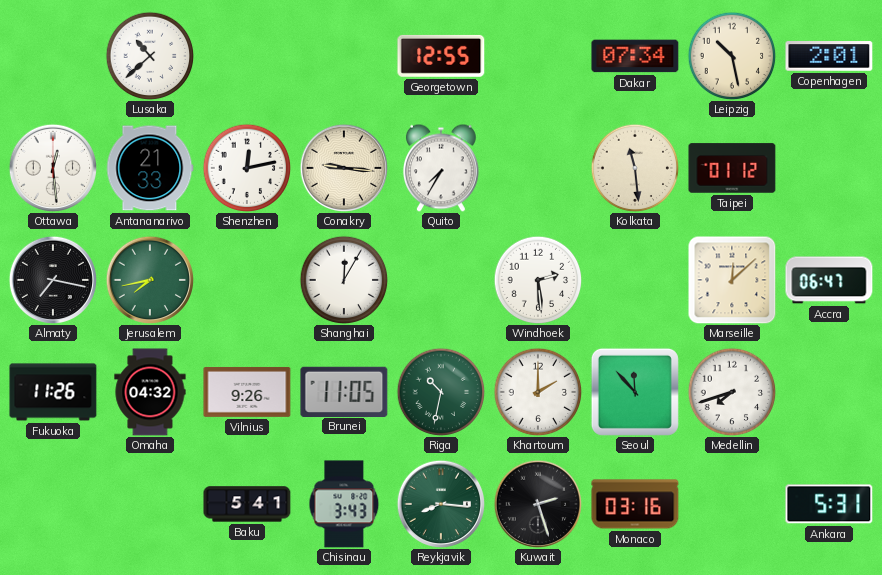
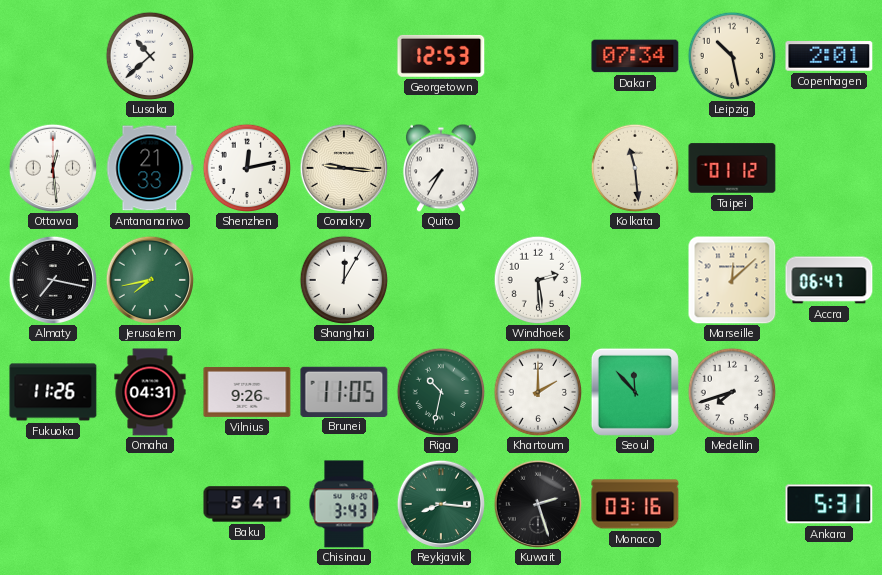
Georgetown: 12:55 -> 12:53 (441, 56)
Omaha: 04:32 -> 04:31 (150, 392)
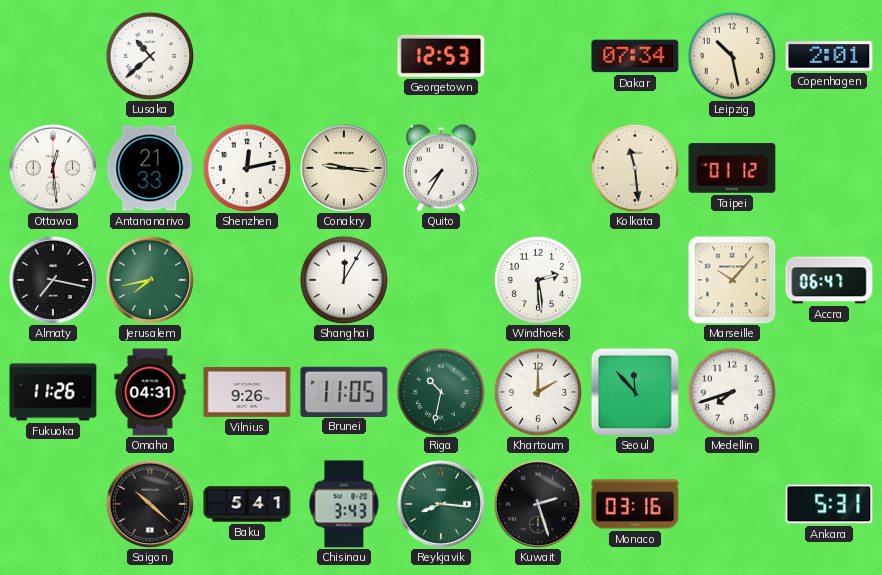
Marseille: 12:08 -> 10:07 (732, 280)
Saigon: none -> 10:22 (149, 503)
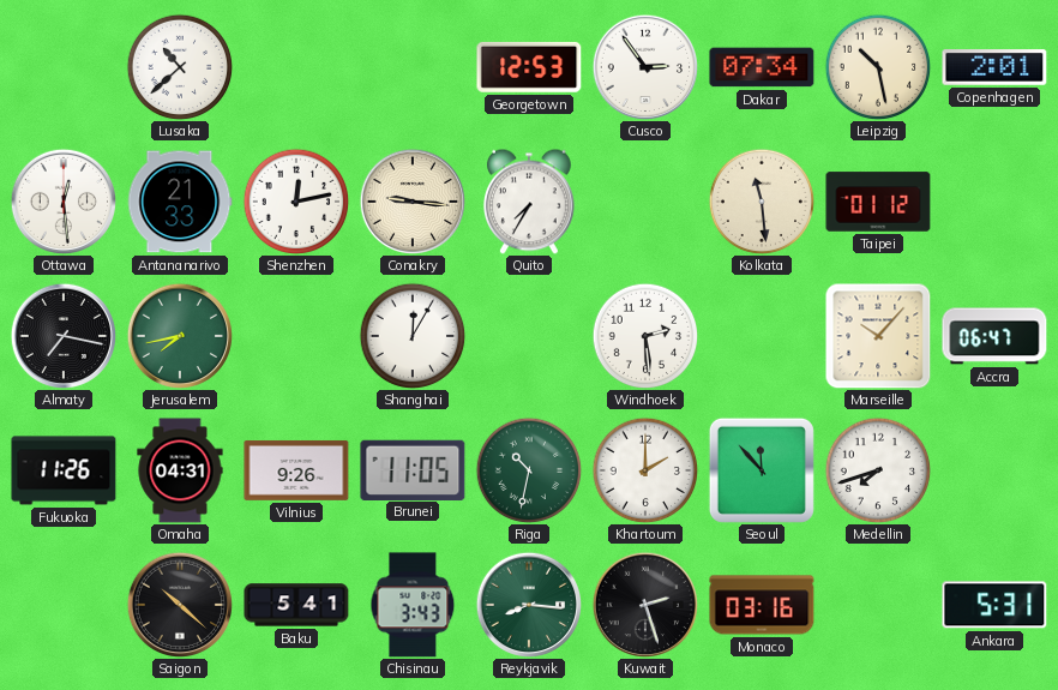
Cusco: none -> 2:54 (644, 66)
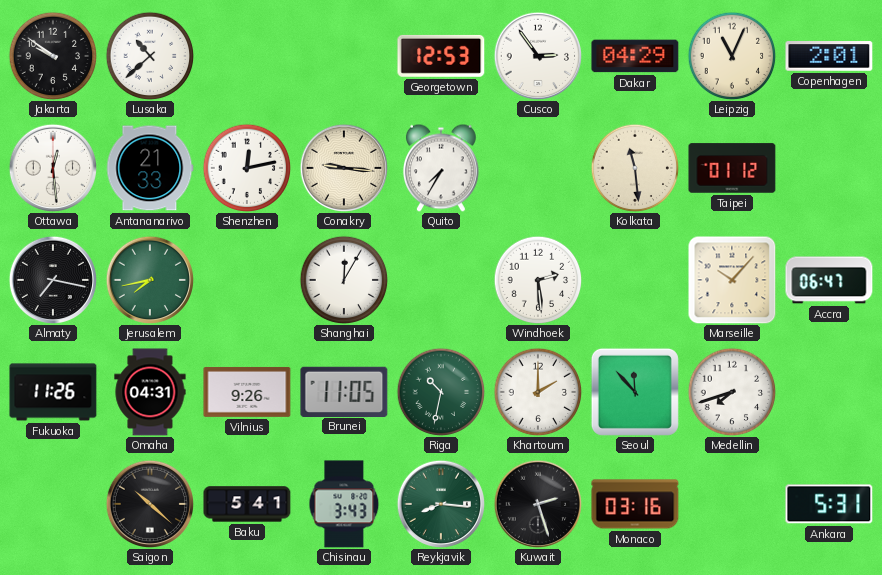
Jakarta: none -> 9:51 (53, 56)
Dakar: 07:34 -> 04:29 (635, 56)
Leipzig: 10:28 -> 11:04 (732, 56)
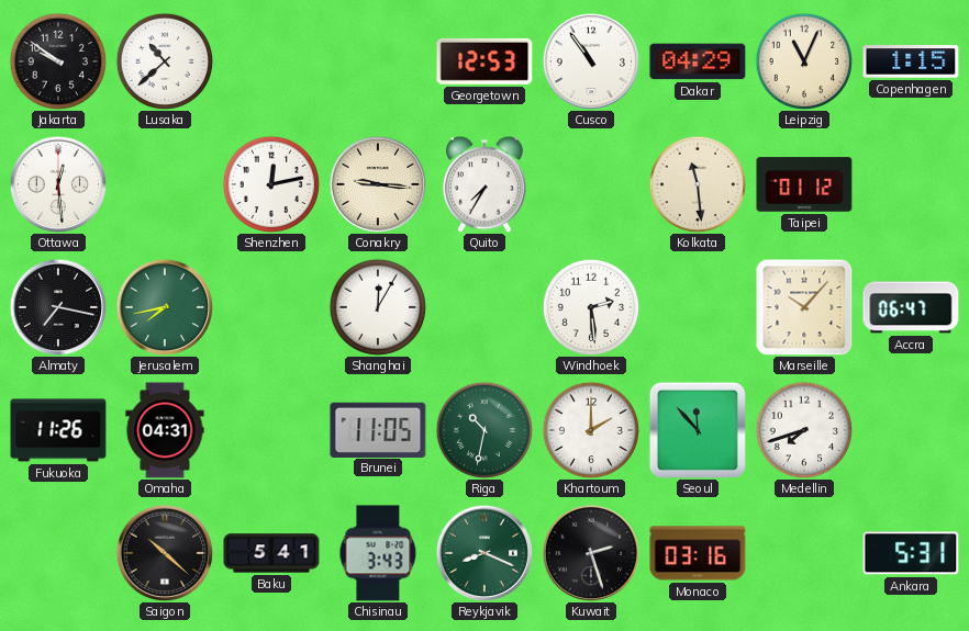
Cusco: 2:54 -> 10:54 (590, 60)
Copenhagen: 2:01 -> 1:15 (911, 61)
Antananarivo: 21:33 -> none (150, 168)
Vilnius: 9:26 -> none (247, 392)
Reykjavik: 8:16 -> 8:19 (483, 552)
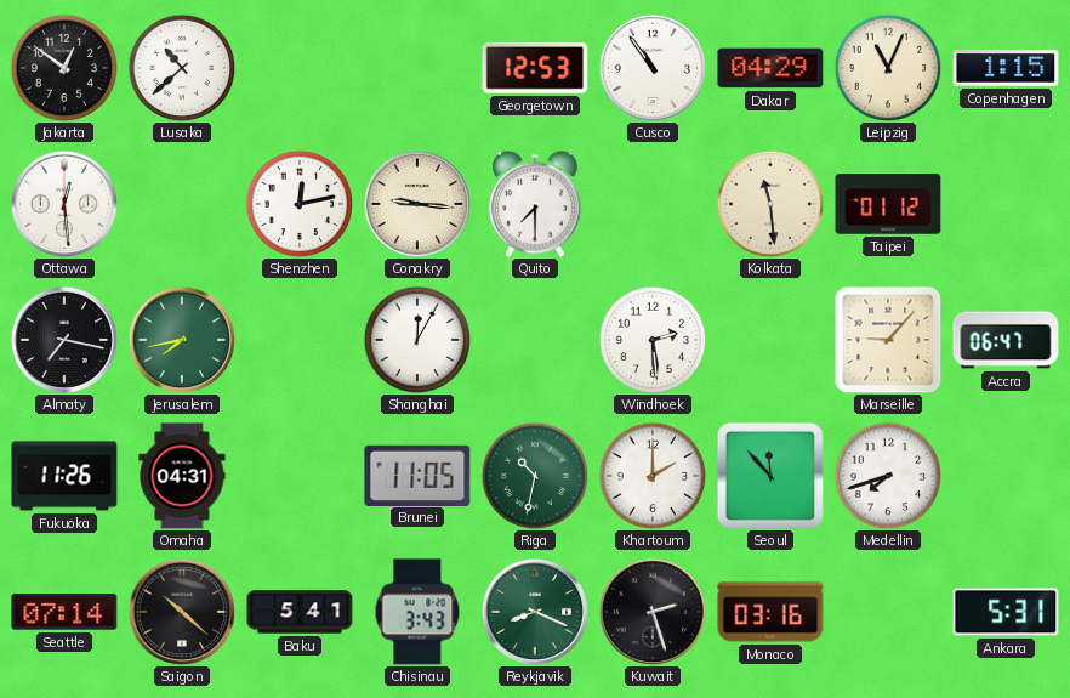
Jakarta: 9:51 -> 12:51 (64, 68)
Quito: 7:35 -> 7:30 (535, 204)
Marseille: 10:07 -> 9:07 (888, 340)
Seattle: none -> 07:14 (64, 612)
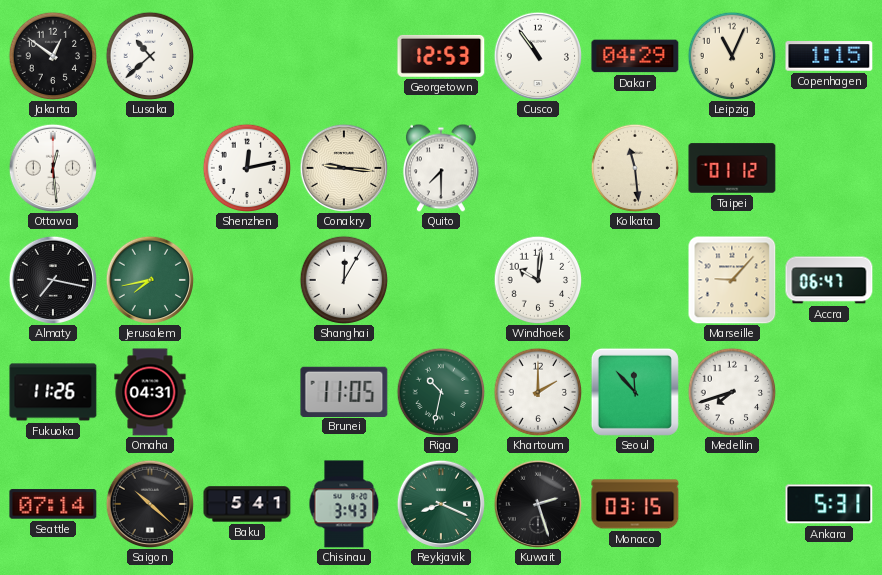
Windhoek: 2:29 -> 10:01 (538, 280)
Monaco: 03:16 -> 03:15 (635, 504)
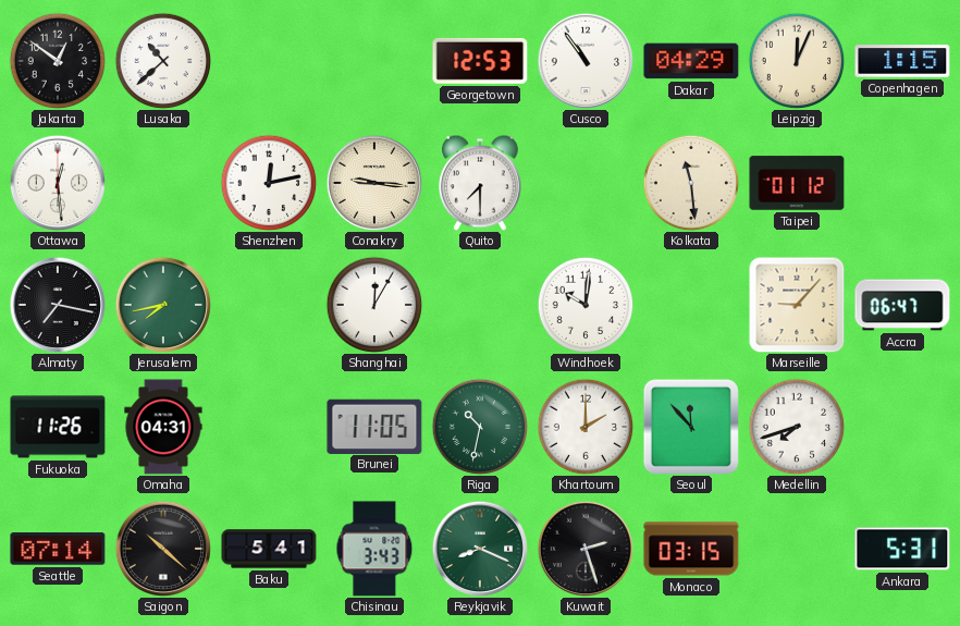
Leipzig: 11:04 -> 12:04 (797, 61)
